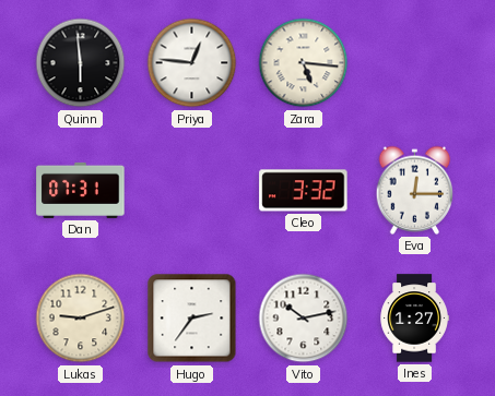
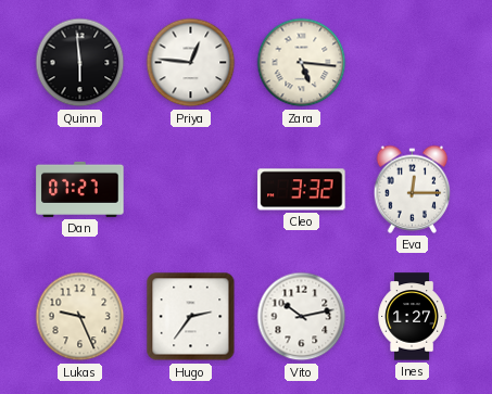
Dan: 07:31 -> 07:27 (80, 189)
Lukas: 9:12 -> 9:26 (80, 317)
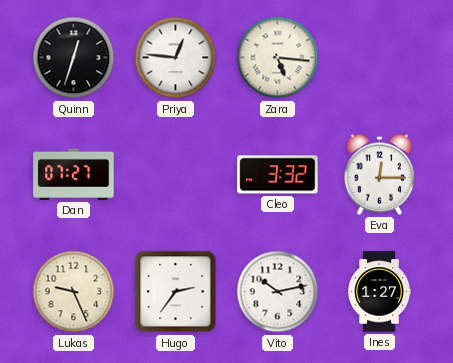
Quinn: 5:59 -> 12:33 (74, 58)
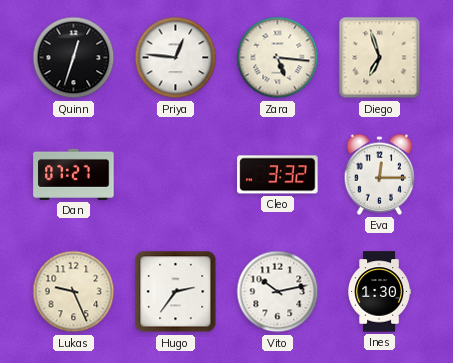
Diego: none -> 6:57 (380, 58)
Ines: 1:27 -> 1:30 (379, 292)
